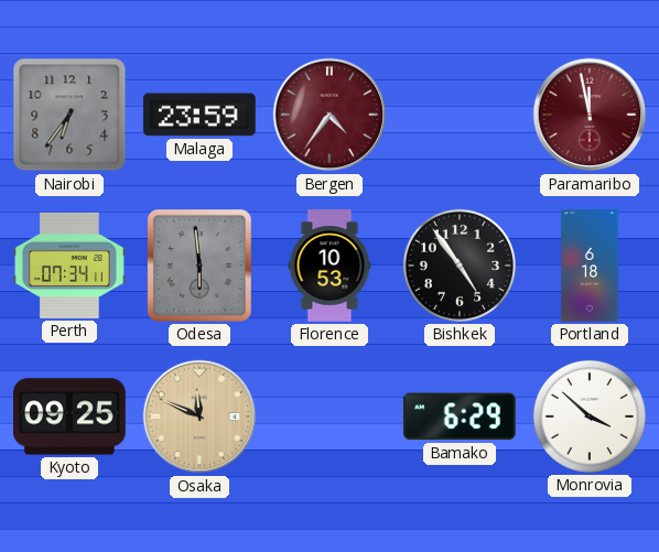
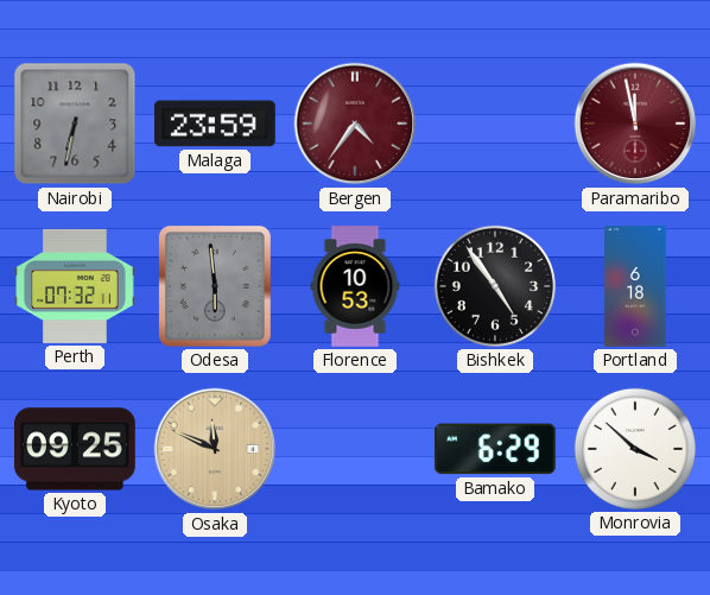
Nairobi: 6:36 -> 6:32 (75, 124)
Perth: 07:34 -> 07:32 (75, 286)
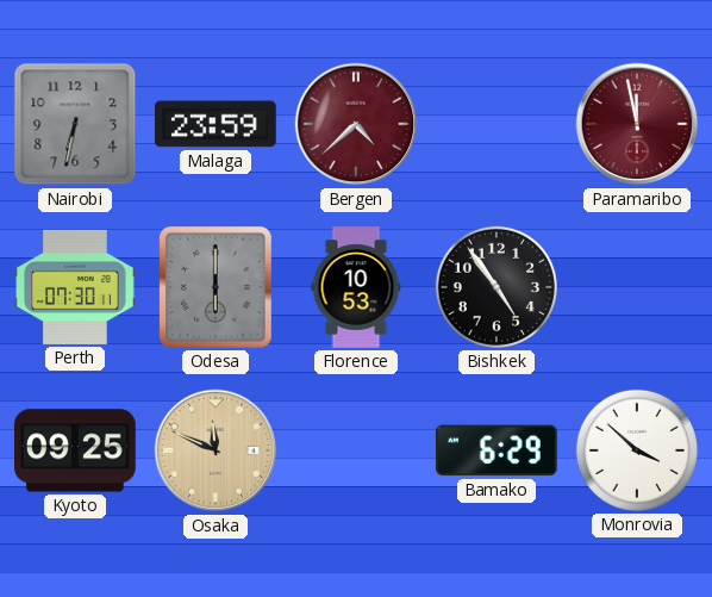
Bergen: 4:36 -> 4:38 (356, 124)
Perth: 07:32 -> 07:30 (75, 287)
Odesa: 5:59 -> 6:00 (217, 288)
Portland: 6:18 -> none (635, 286)
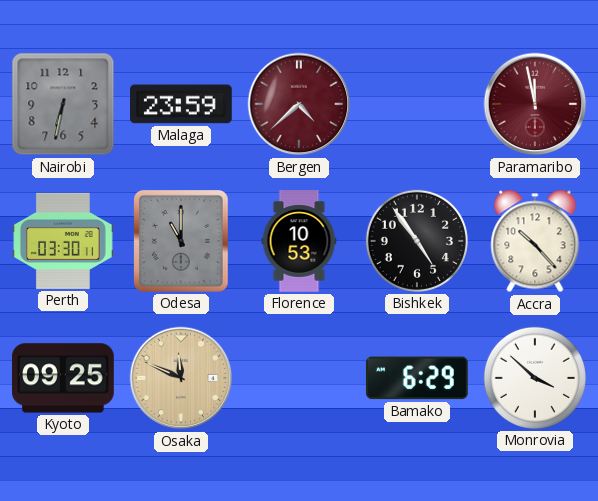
Perth: 07:30 -> 03:30 (63, 241)
Odesa: 6:00 -> 11:00 (182, 242)
Accra: none -> 10:23 (535, 241)
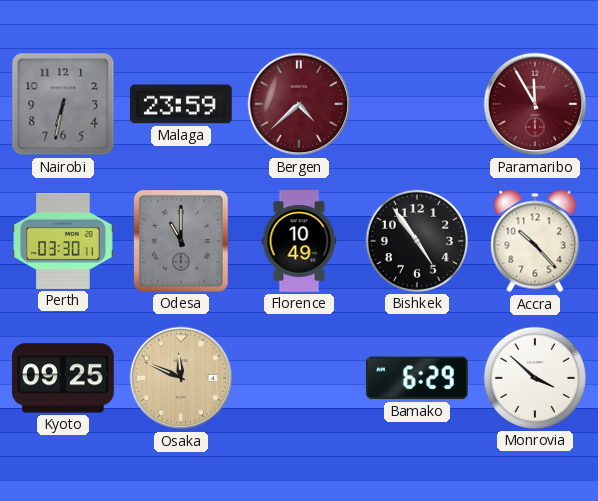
Paramaribo: 11:58 -> 11:55 (535, 104)
Florence: 10:53 -> 10:49 (299, 241)
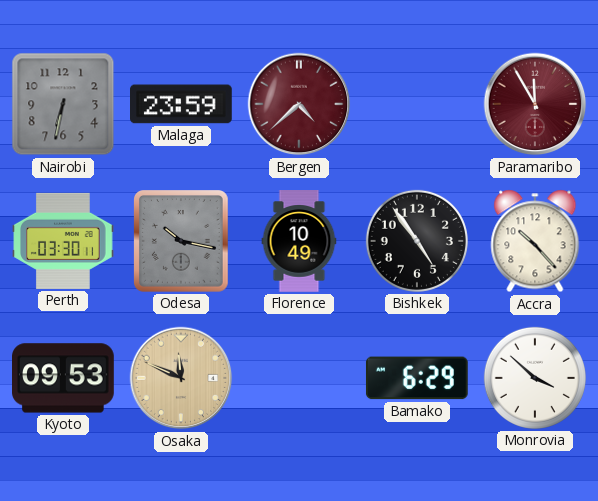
Odesa: 11:00 -> 10:17 (182, 242)
Kyoto: 09:25 -> 09:53 (64, 378)
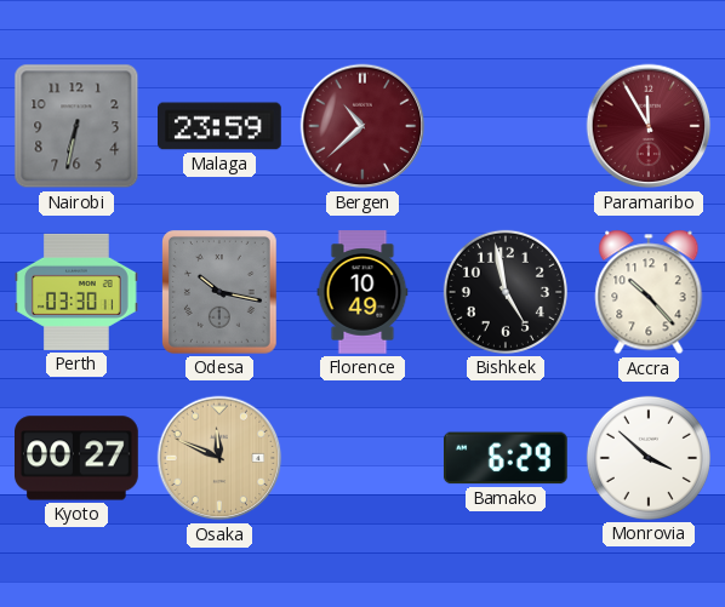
Bergen: 4:38 -> 10:38 (362, 126)
Bishkek: 4:54 -> 4:58 (506, 292)
Kyoto: 09:53 -> 00:27 (78, 458)
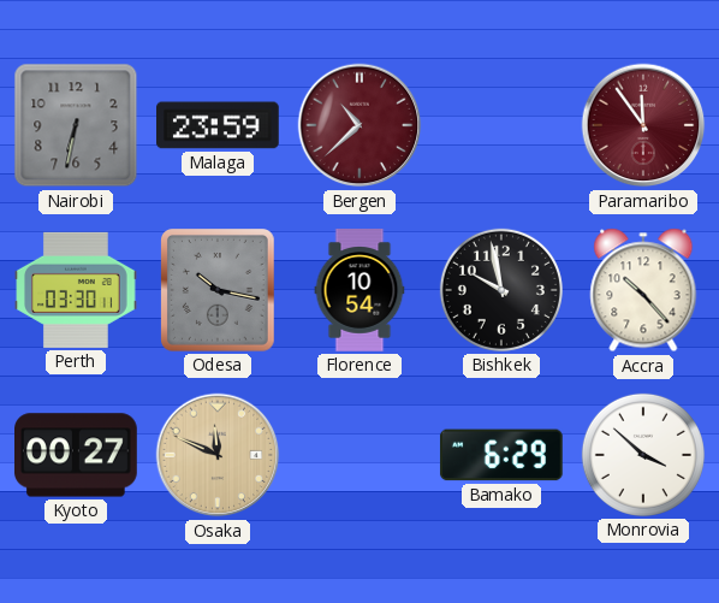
Paramaribo: 11:55 -> 11:54 (643, 125)
Florence: 10:49 -> 10:54 (359, 290)
Bishkek: 4:58 -> 9:58 (501, 290)
